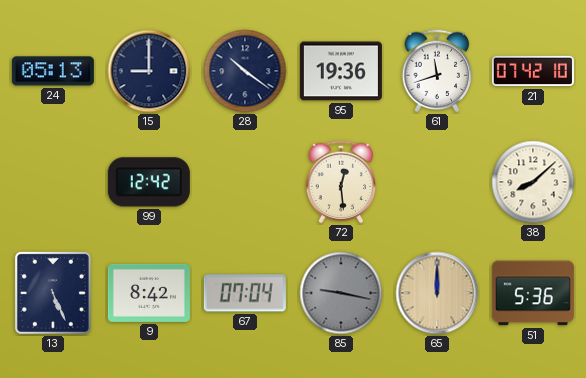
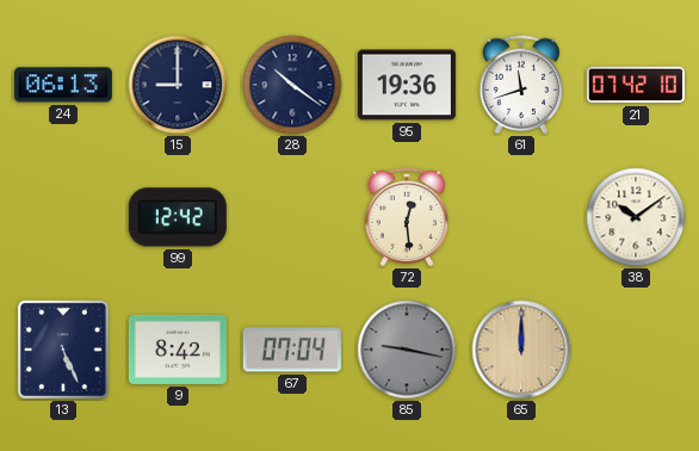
24: 05:13 -> 06:13 (63, 85)
38: 8:08 -> 10:09 (636, 217)
51: 5:36 -> none (533, 293)
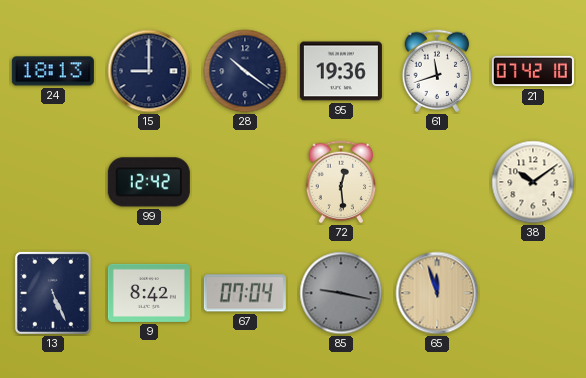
24: 06:13 -> 18:13 (53, 71)
65: 12:00 -> 11:57 (437, 293)
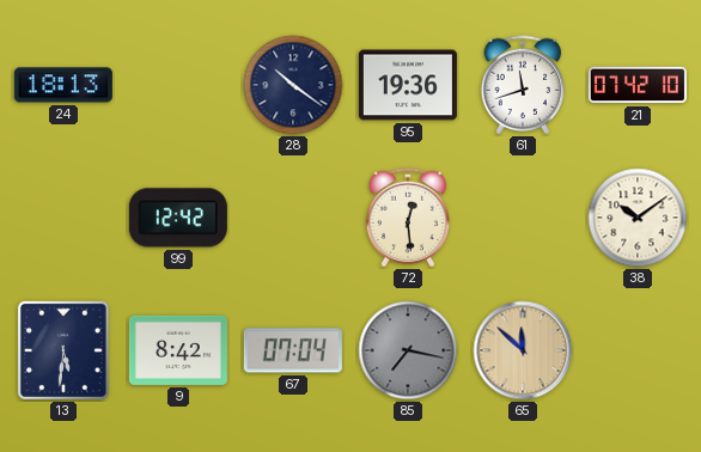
15: 9:00 -> none (149, 71)
13: 5:26 -> 5:31 (63, 350)
85: 9:17 -> 7:17 (408, 350)
65: 11:57 -> 11:52 (523, 350)
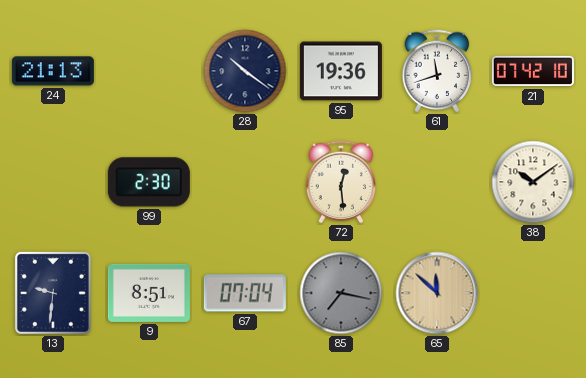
24: 18:13 -> 21:13 (53, 71)
99: 12:42 -> 2:30 (149, 182)
13: 5:31 -> 9:31 (53, 293)
9: 8:42 -> 8:51 (149, 293)
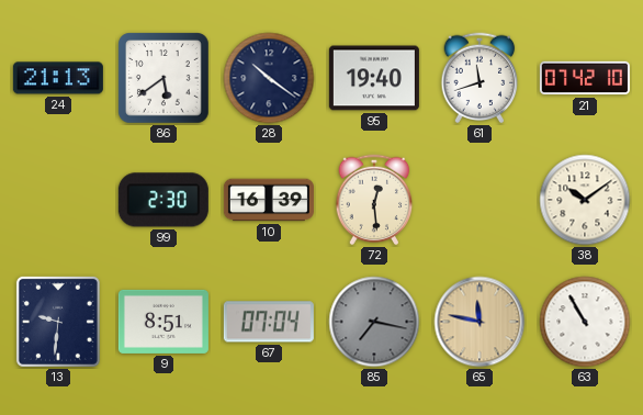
86: none -> 5:39 (163, 78)
95: 19:36 -> 19:40 (374, 78)
10: none -> 16:39 (269, 200)
65: 11:52 -> 11:47 (480, 322)
63: none -> 10:55 (585, 322)
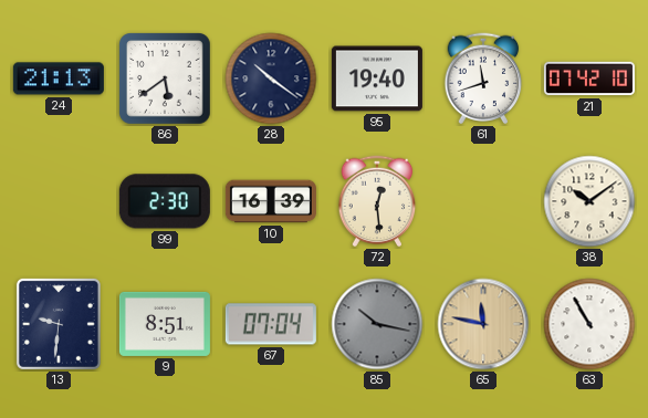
85: 7:17 -> 10:17 (377, 324)
